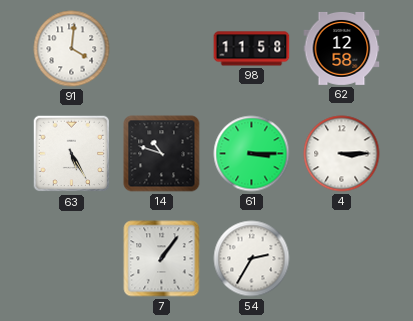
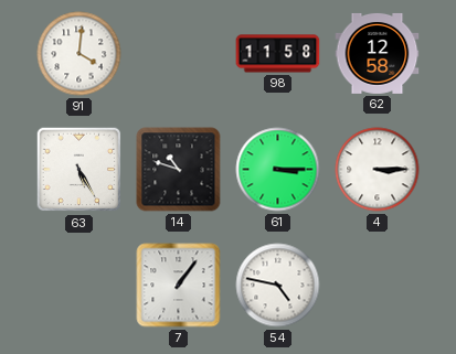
54: 2:35 -> 4:47 (278, 286)
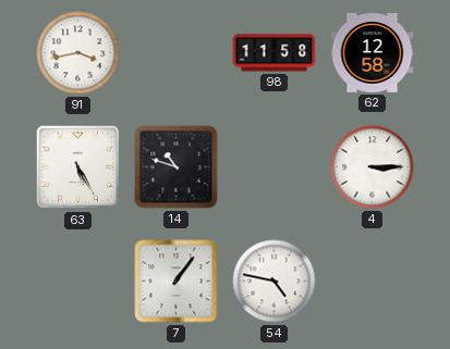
91: 4:01 -> 3:43 (78, 53)
61: 3:15 -> none (278, 170)
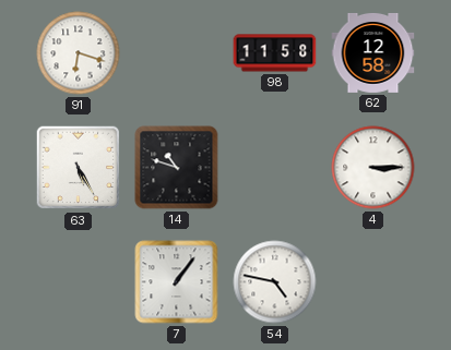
91: 3:43 -> 6:18 (79, 53)
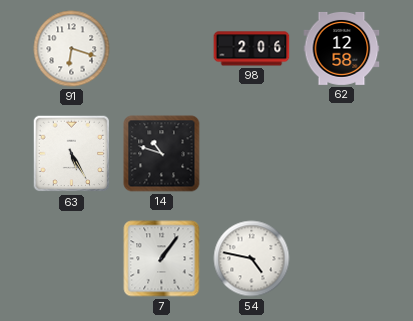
98: 11:58 -> 2:06 (252, 49)
4: 3:15 -> none (373, 168)
